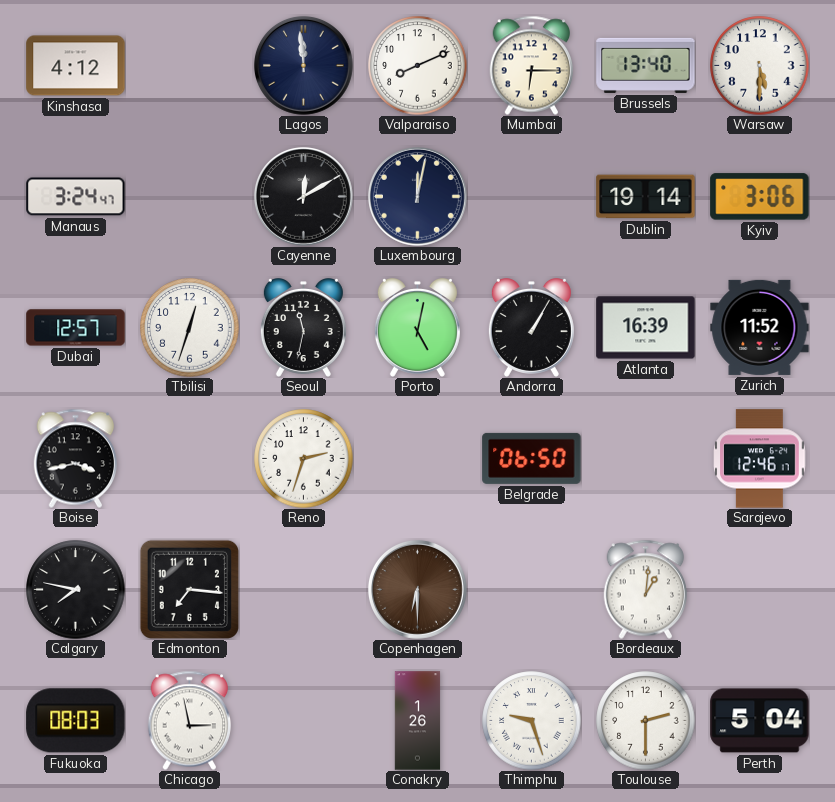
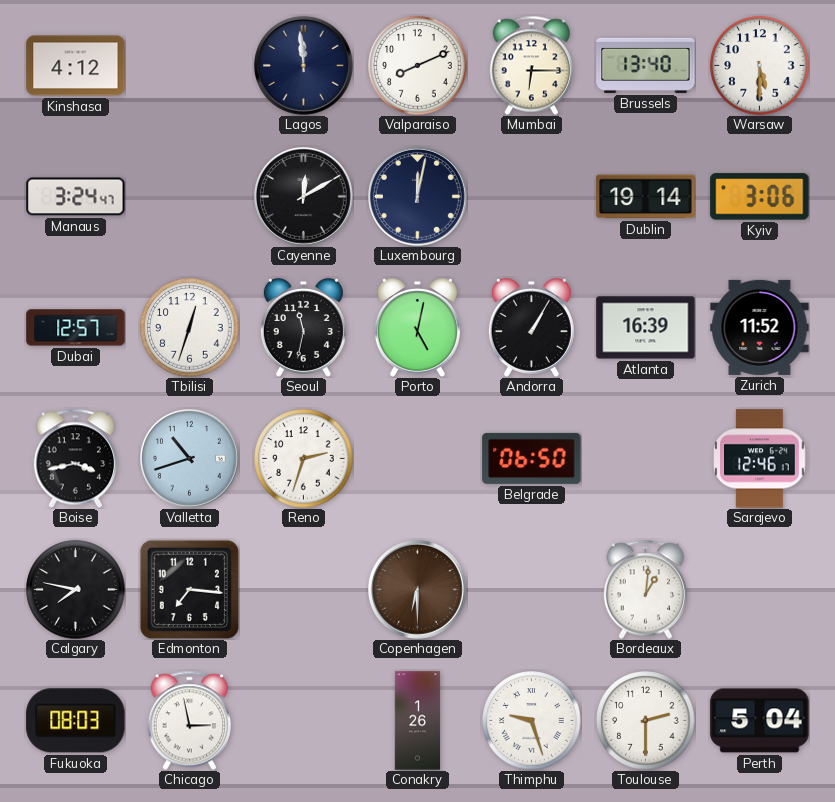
Valletta: none -> 10:42 (189, 458)
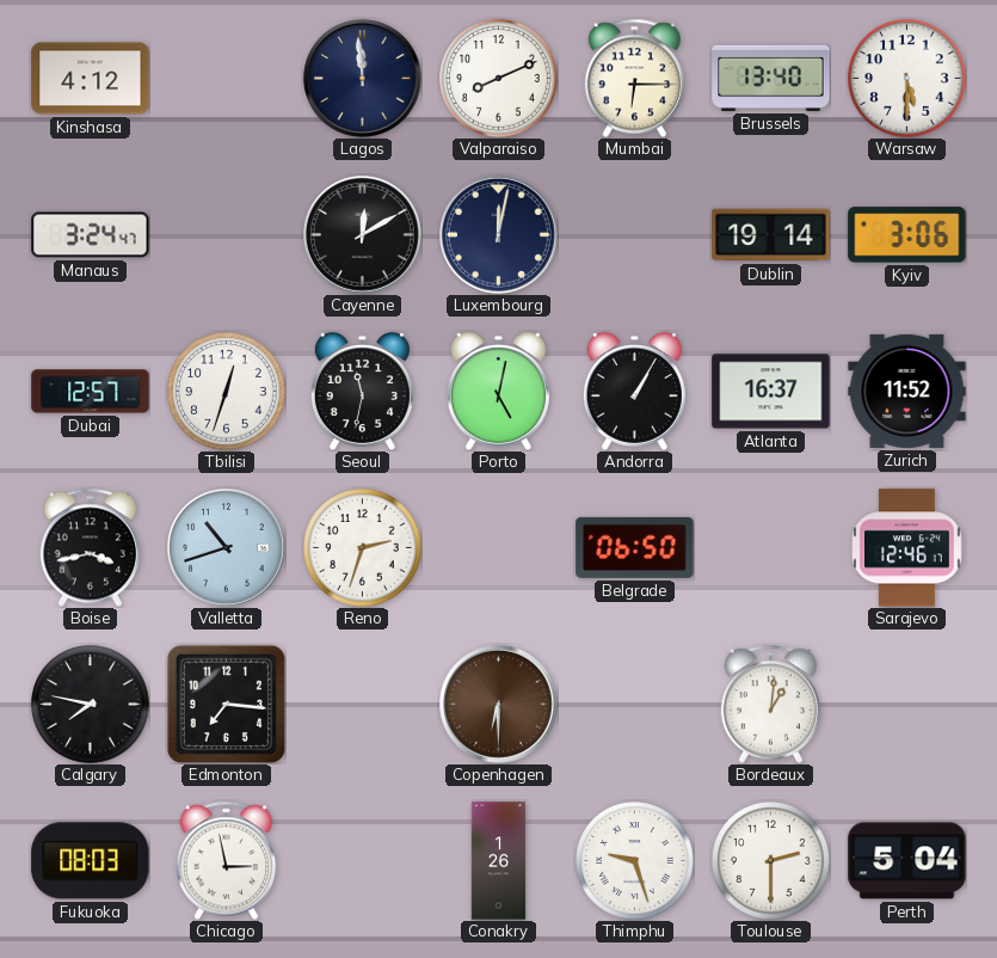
Atlanta: 16:39 -> 16:37 (771, 392)
